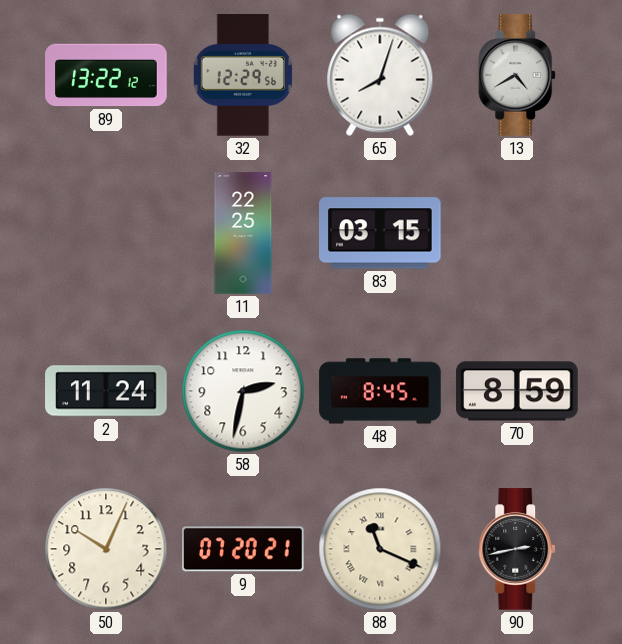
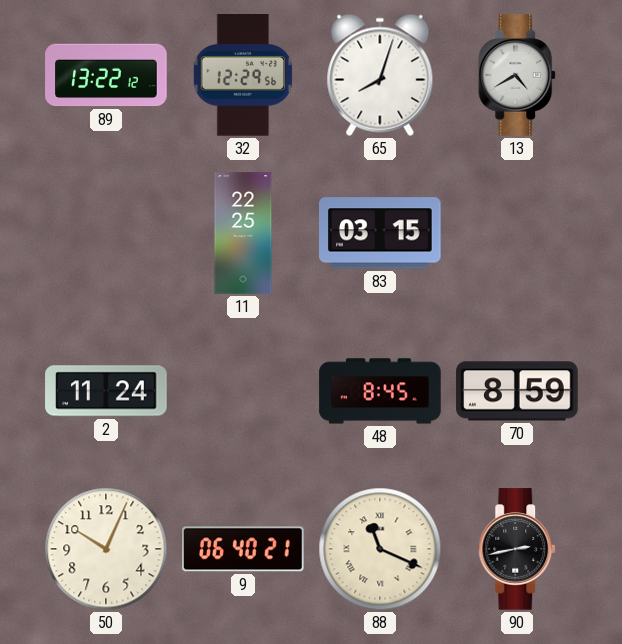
58: 2:32 -> none (243, 391)
9: 07:20 -> 06:40 (243, 549)
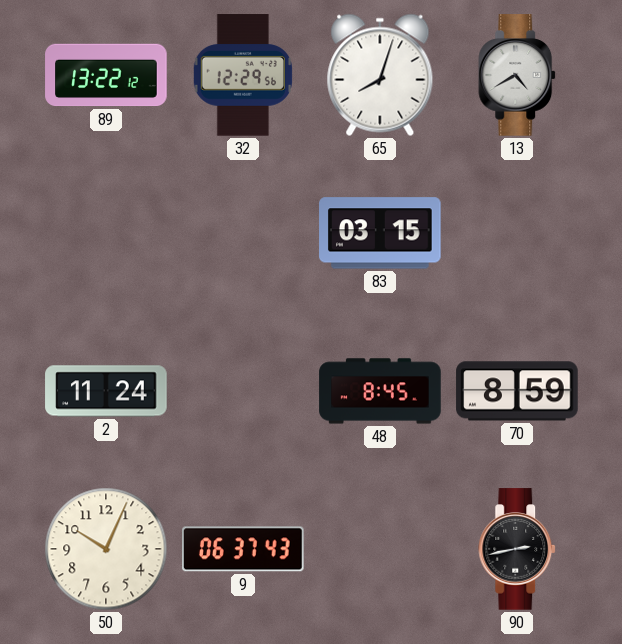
11: 22:25 -> none (243, 233)
9: 06:40 -> 06:37 (243, 549)
88: 11:19 -> none (380, 549)
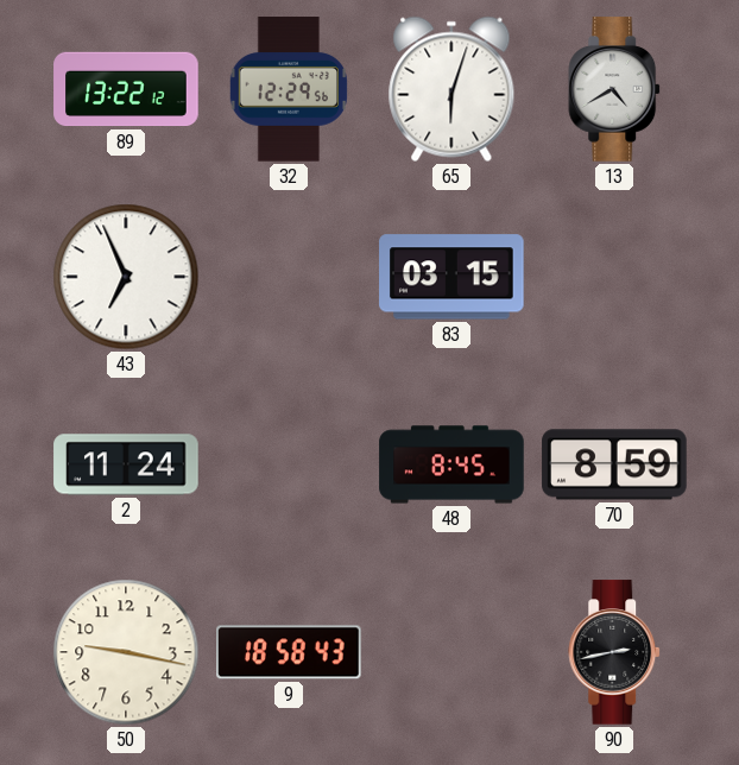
65: 8:03 -> 6:03 (451, 89)
43: none -> 6:56 (126, 277)
50: 10:04 -> 9:17 (126, 652)
9: 06:37 -> 18:58 (289, 652)
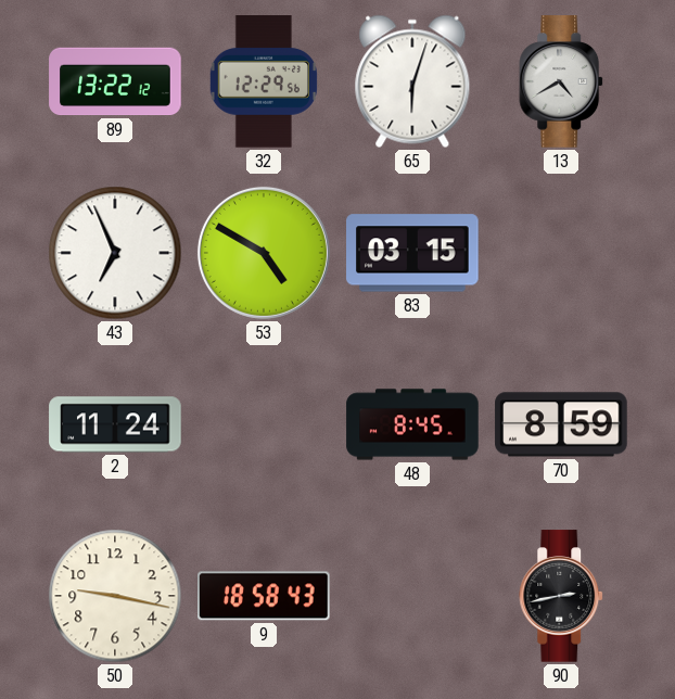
53: none -> 4:50 (264, 253)
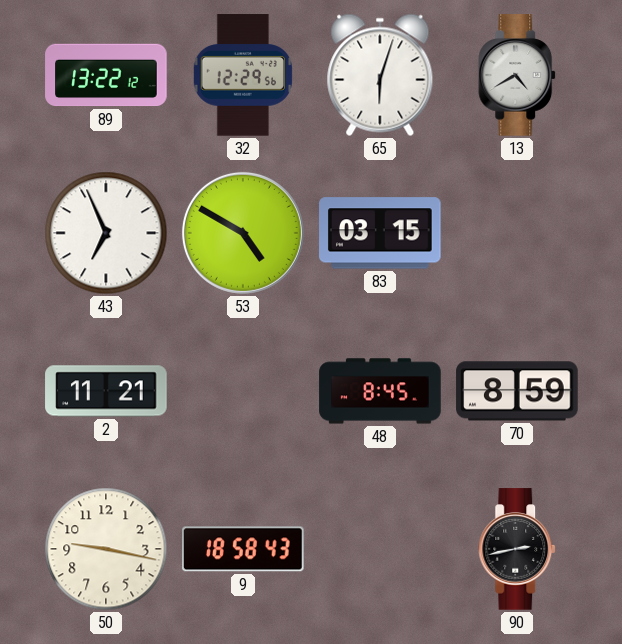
2: 11:24 -> 11:21 (106, 391)
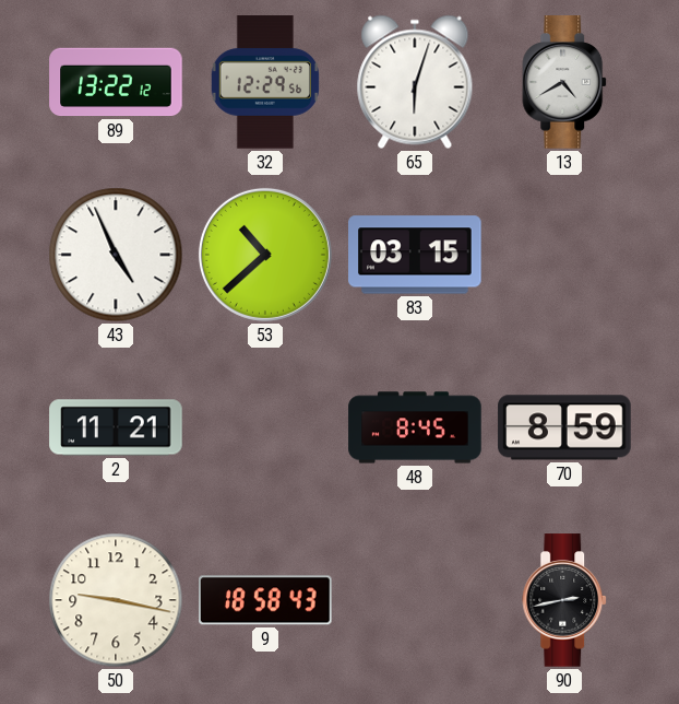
43: 6:56 -> 4:56 (116, 255)
53: 4:50 -> 10:38 (265, 255)
